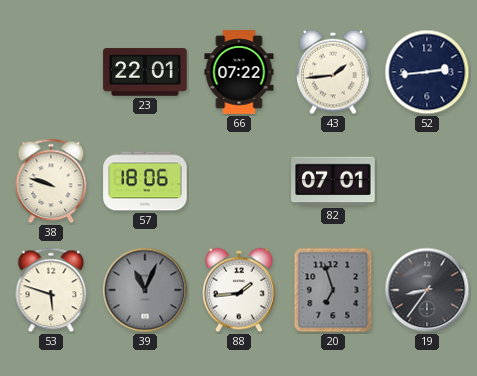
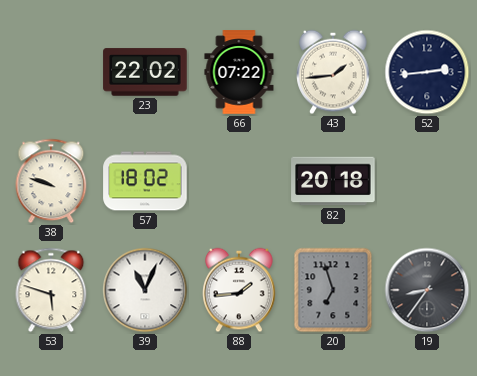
23: 22:01 -> 22:02 (145, 72)
57: 18:06 -> 18:02 (145, 181)
82: 07:01 -> 20:18 (333, 181)
39 dial: grey -> white (145, 290)
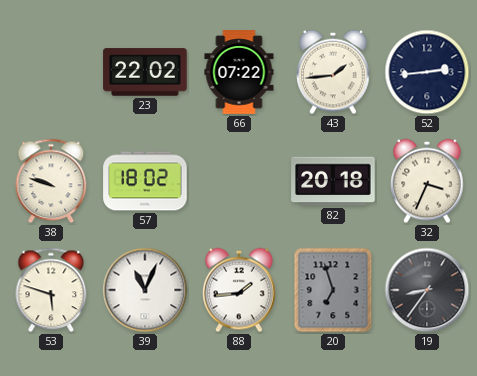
32: none -> 3:34 (427, 181)
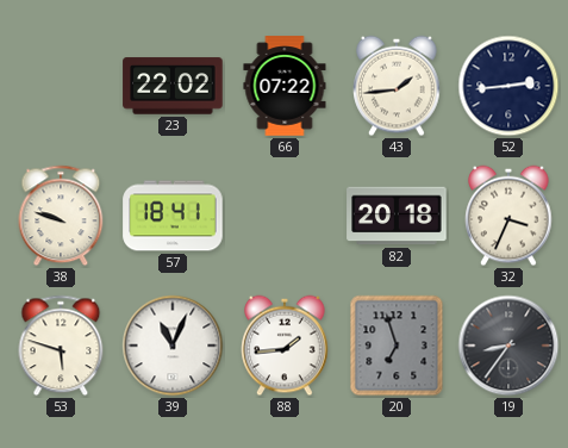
57: 18:02 -> 18:41 (173, 216)
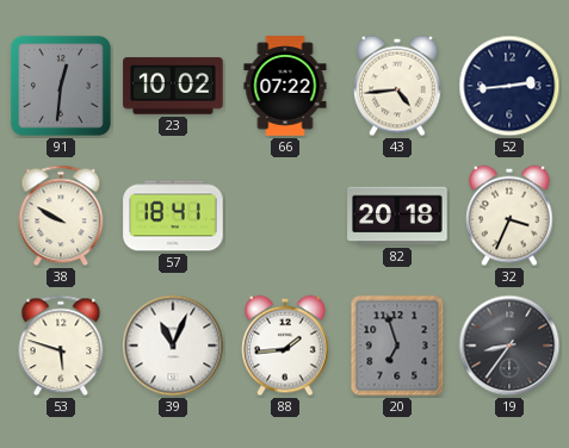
91: none -> 12:31 (61, 86)
23: 22:02 -> 10:02 (173, 86)
43: 1:44 -> 4:44 (397, 86)
38: 9:48 -> 9:50 (61, 216)
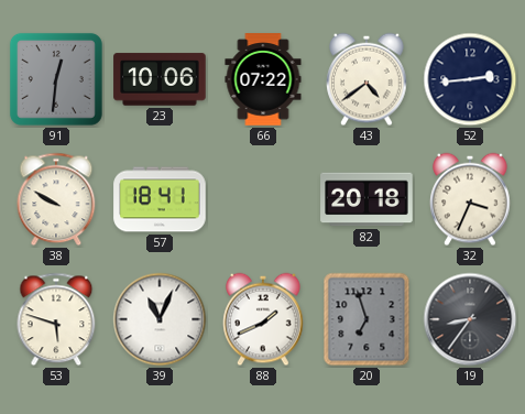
23: 10:02 -> 10:06 (160, 79)
43: 4:44 -> 4:39 (367, 79)
88: 1:44 -> 1:41 (263, 319)
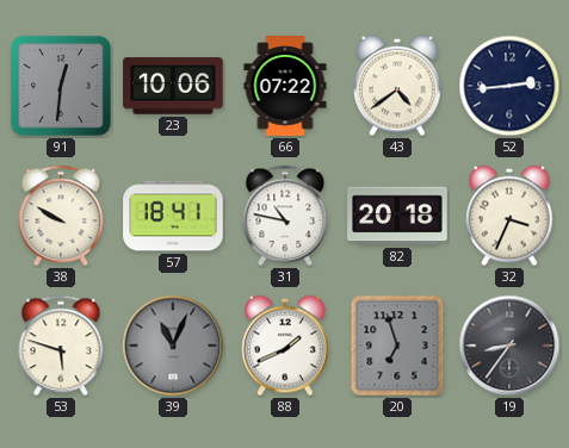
31: none -> 10:47 (285, 216)
39 dial: white -> grey (173, 346)
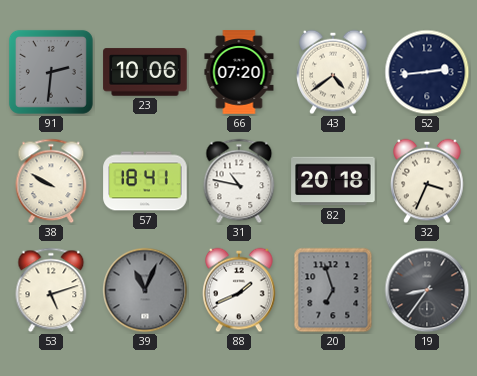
91: 12:31 -> 2:31 (51, 72)
66: 07:22 -> 07:20 (239, 72)
53: 5:48 -> 5:12 (51, 290)
